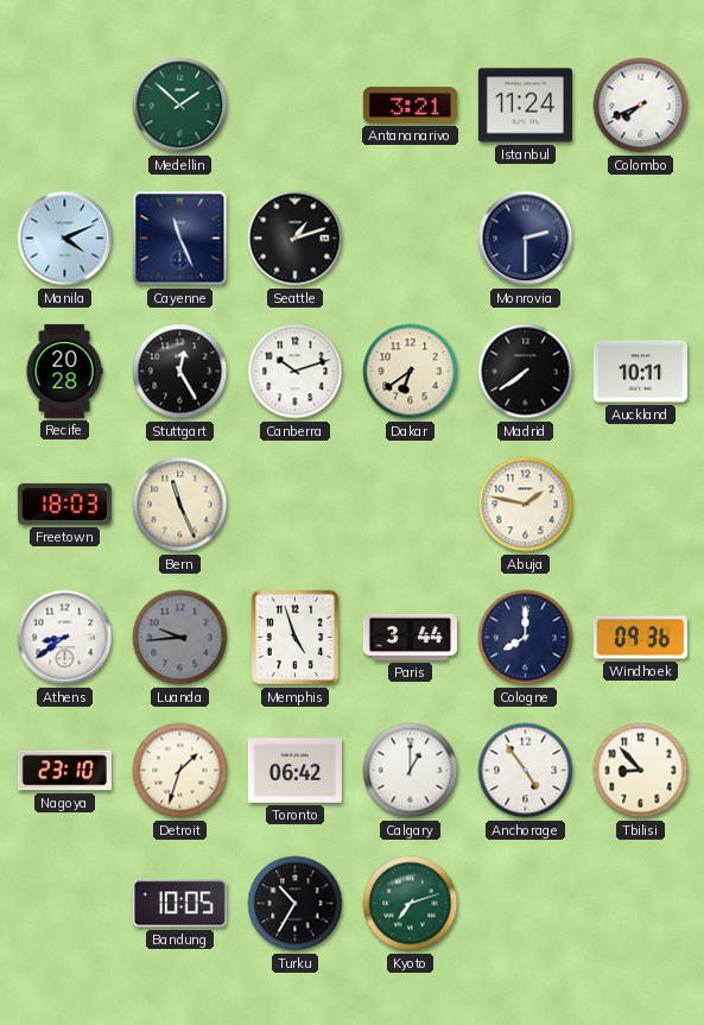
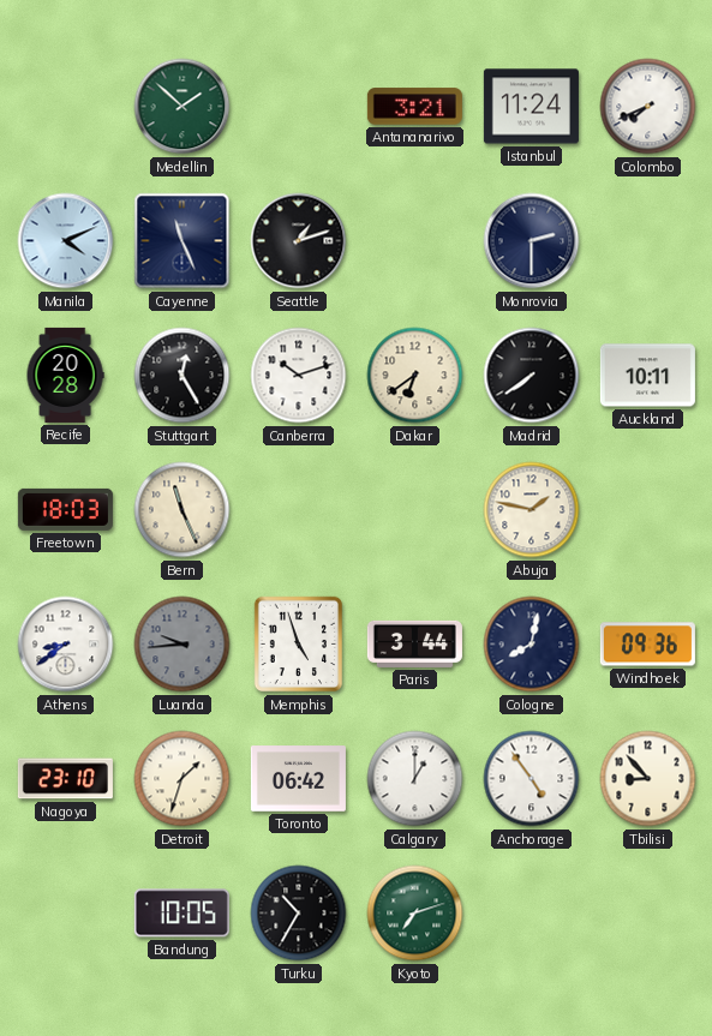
Cologne: 8:00 -> 8:02 (532, 645)
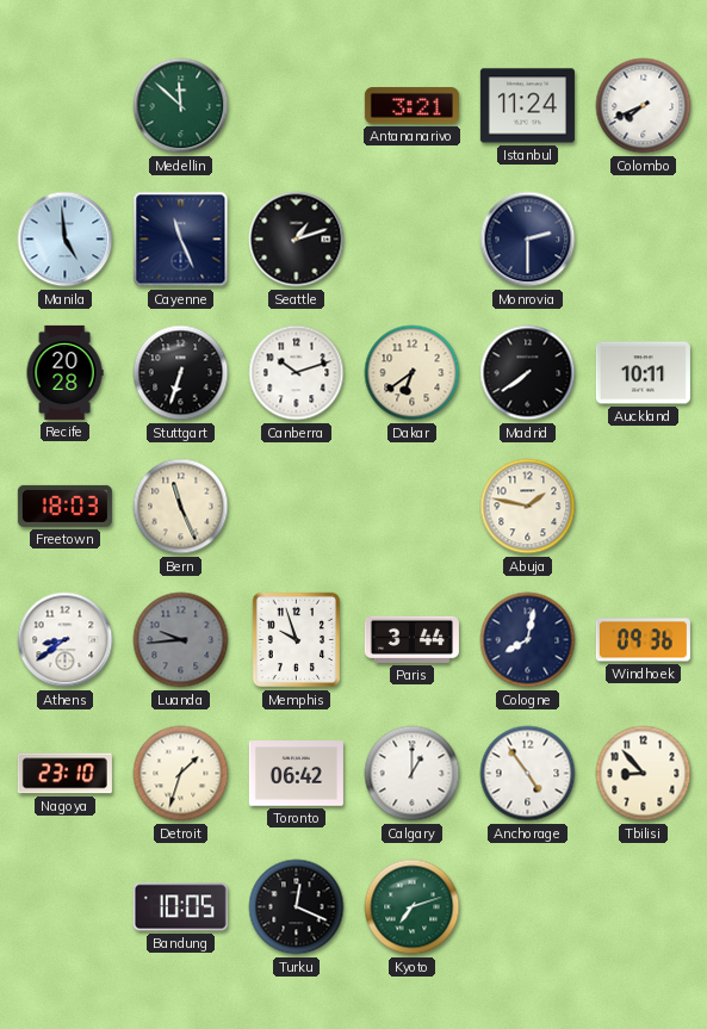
Medellin: 1:52 -> 11:52 (181, 106)
Manila: 4:11 -> 4:59 (66, 240)
Stuttgart: 12:25 -> 6:33 (181, 373)
Memphis: 4:57 -> 9:57 (296, 640)
Turku: 10:35 -> 12:19 (297, 907)
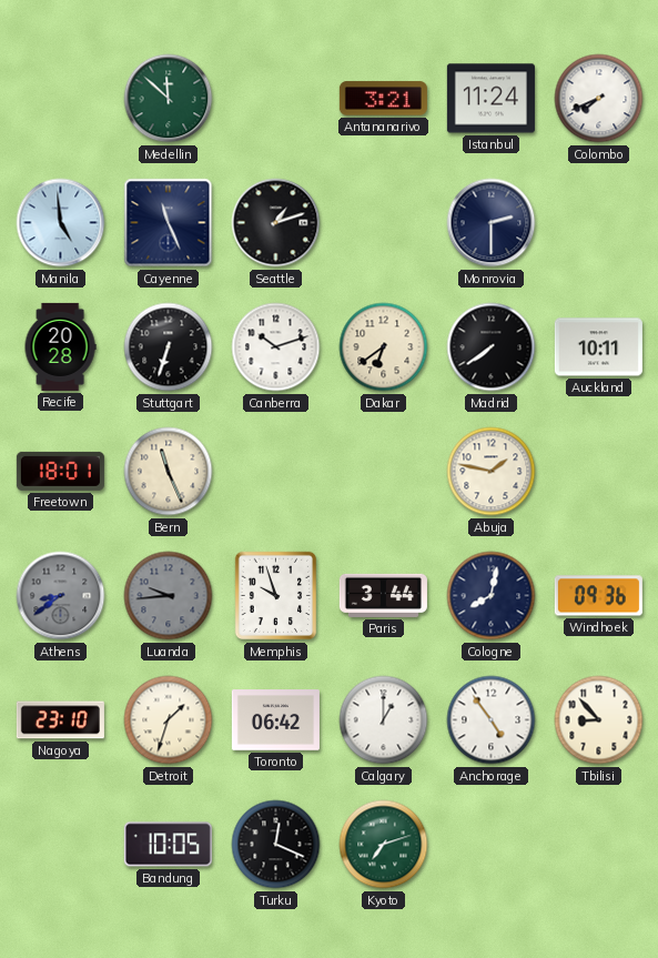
Freetown: 18:03 -> 18:01 (60, 471)
Athens dial: white -> grey (61, 596)
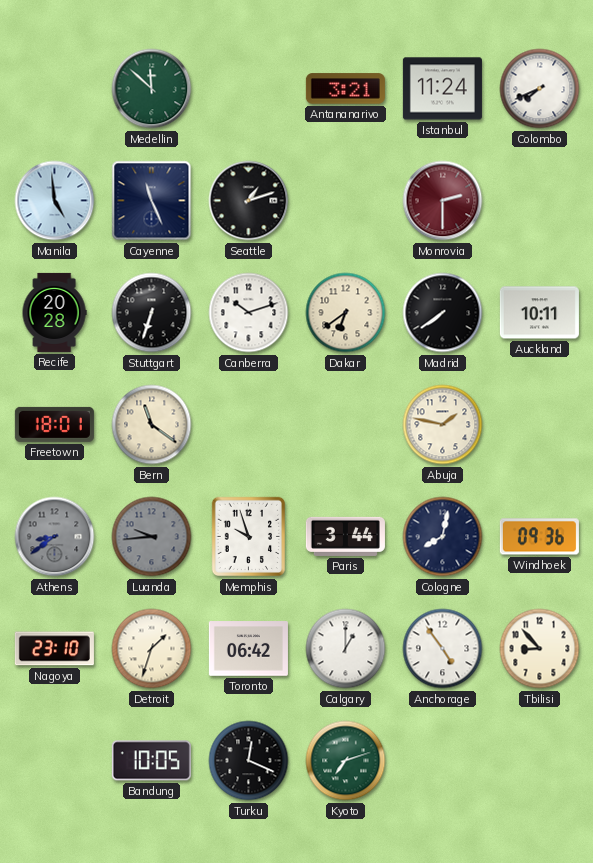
Monrovia dial: navy -> burgundy (443, 201)
Bern: 11:26 -> 11:21 (152, 425)
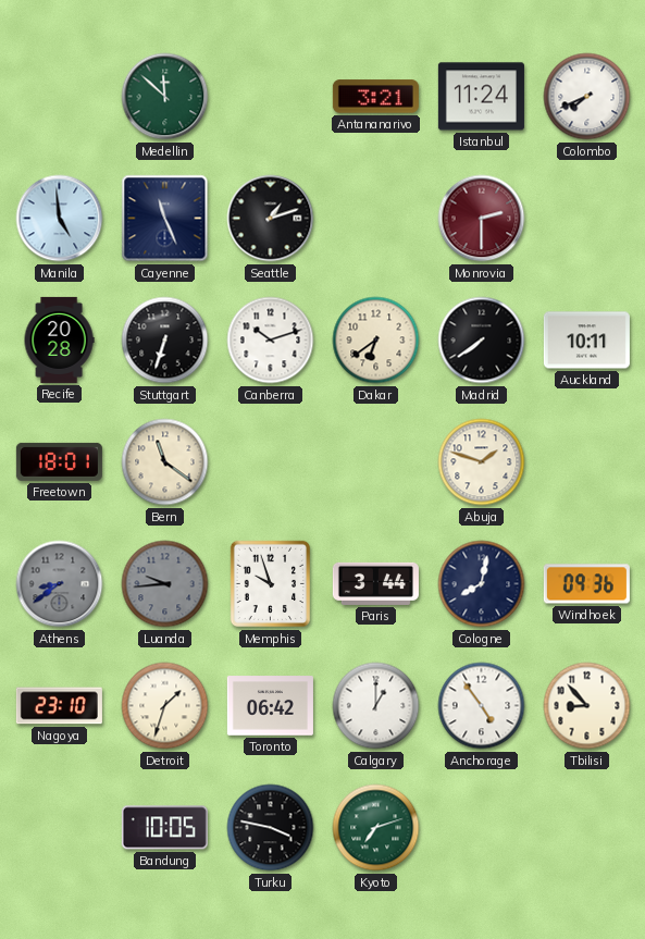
Abuja: 1:47 -> 1:48 (482, 462)
Turku: 12:19 -> 3:47 (271, 828)
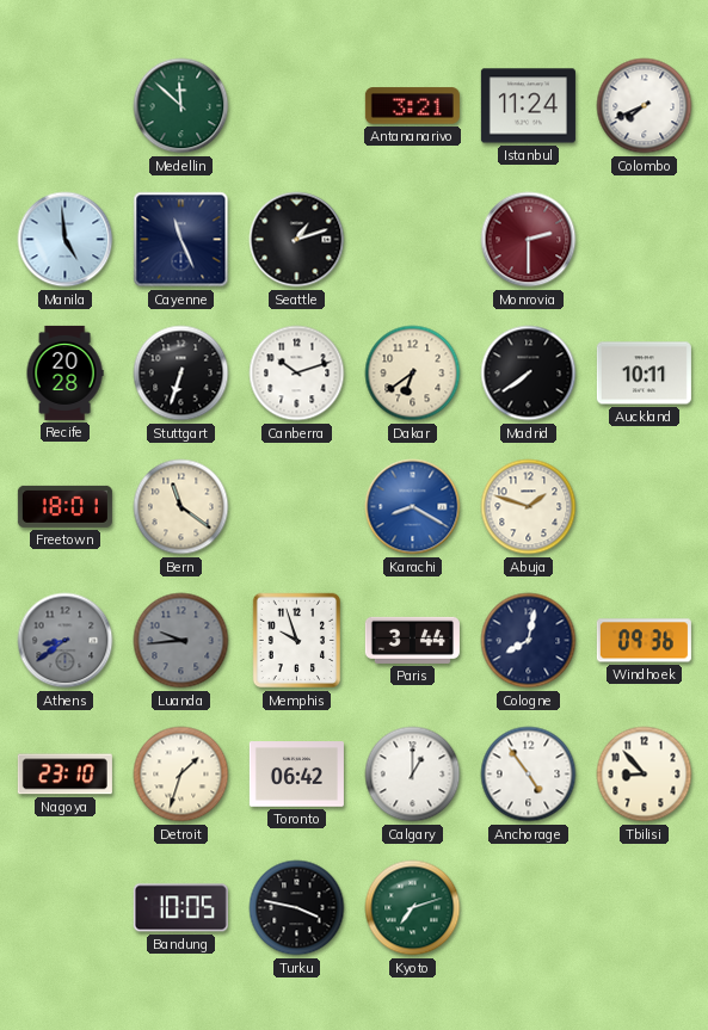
Karachi: none -> 8:20 (413, 507)
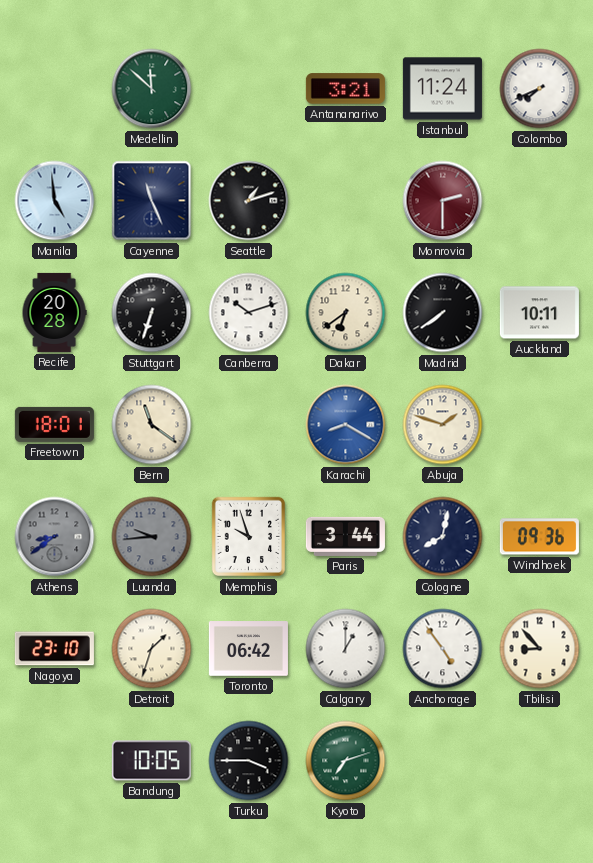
Turku: 3:47 -> 3:45 (249, 761)
